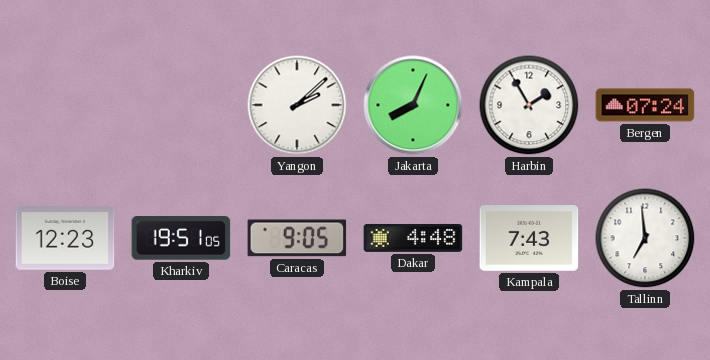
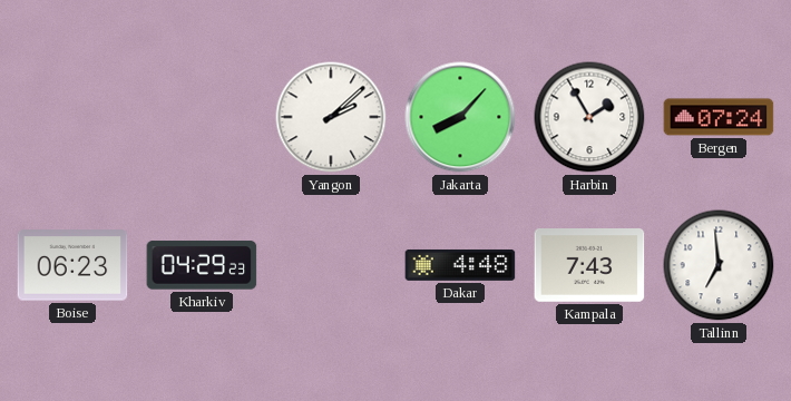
Jakarta: 8:04 -> 8:07 (460, 117)
Boise: 12:23 -> 06:23 (72, 265)
Kharkiv: 19:51 -> 04:29 (202, 265)
Caracas: 9:05 -> none (297, 238)
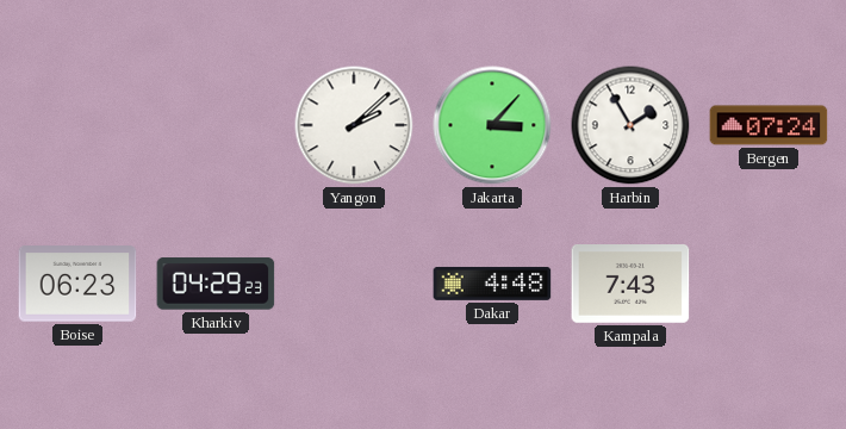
Jakarta: 8:07 -> 3:07 (492, 125)
Tallinn: 6:59 -> none (719, 265)
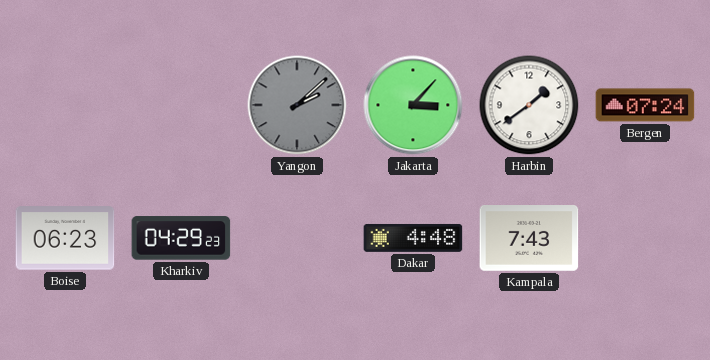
Yangon dial: white -> grey (297, 105)
Harbin: 1:55 -> 1:39 (529, 105)
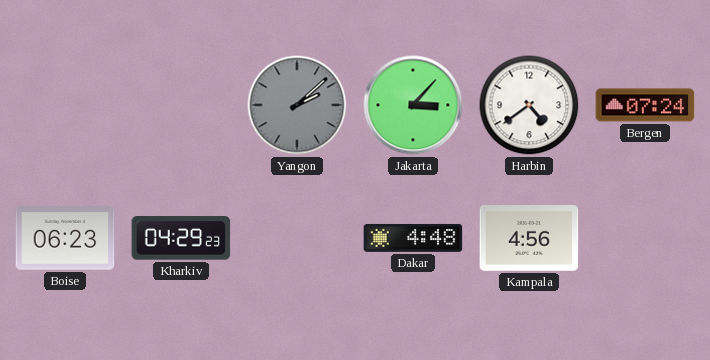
Harbin: 1:39 -> 4:39 (529, 105)
Kampala: 7:43 -> 4:56 (529, 239)
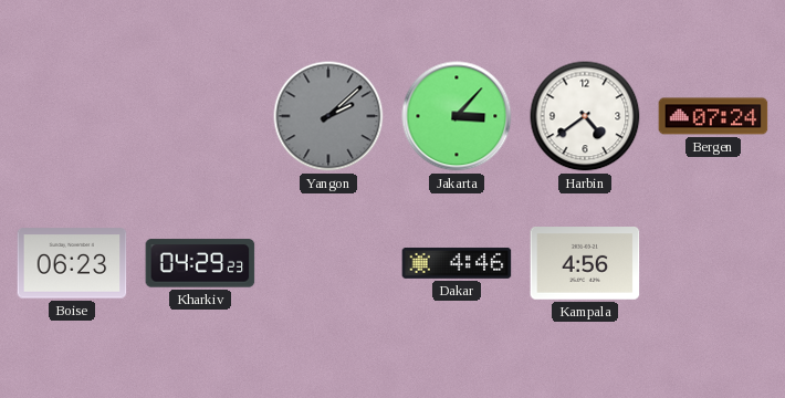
Dakar: 4:48 -> 4:46 (457, 263)
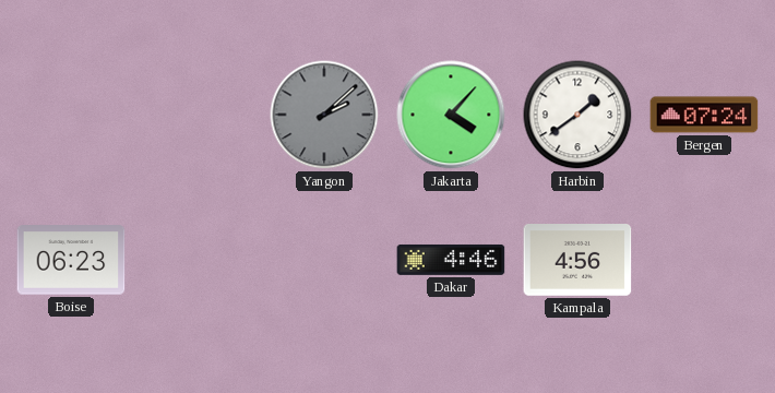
Jakarta: 3:07 -> 4:07 (451, 115)
Harbin: 4:39 -> 1:39 (577, 115)
Kharkiv: 04:29 -> none (200, 263)
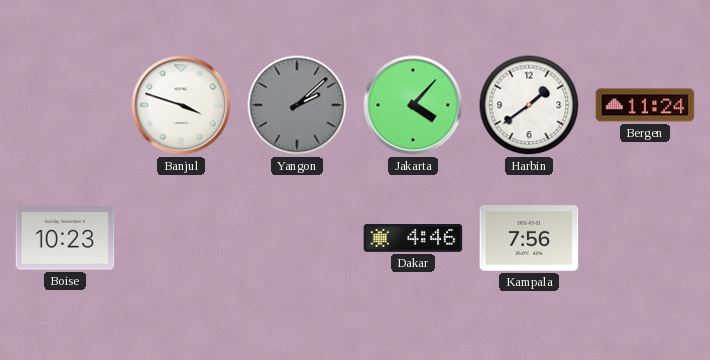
Banjul: none -> 3:48 (181, 105)
Bergen: 07:24 -> 11:24 (645, 105)
Boise: 06:23 -> 10:23 (65, 238)
Kampala: 4:56 -> 7:56 (529, 239)
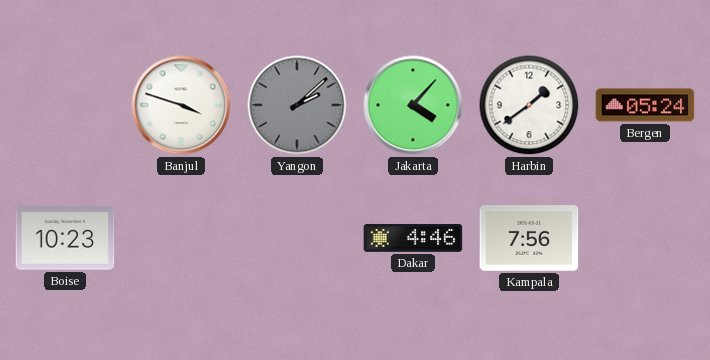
Bergen: 11:24 -> 05:24 (645, 105)
